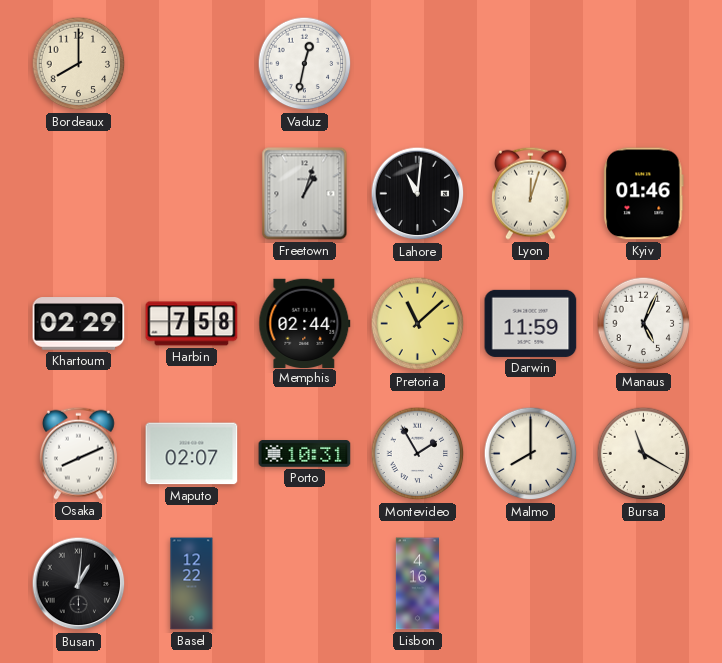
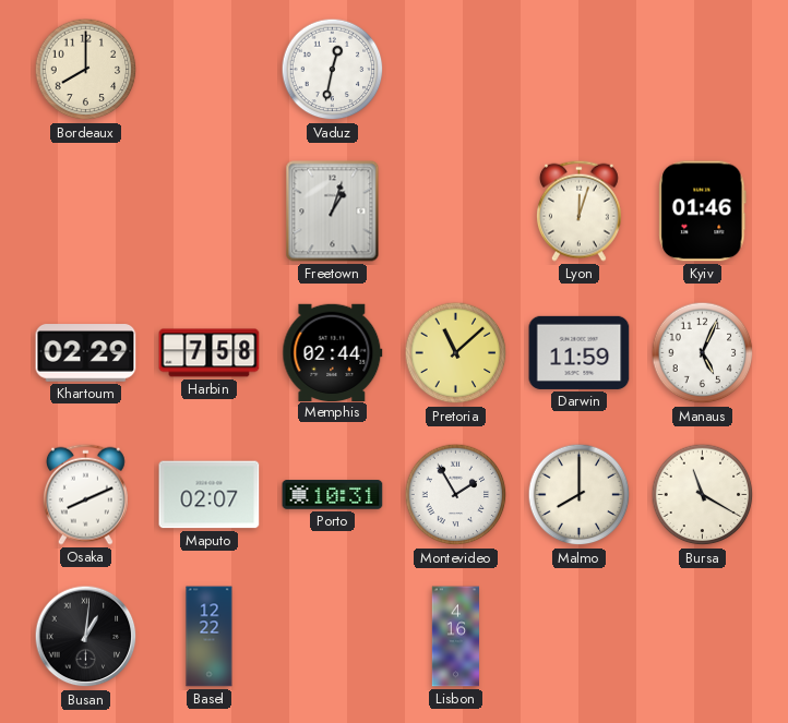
Lahore: 11:01 -> none (418, 194)
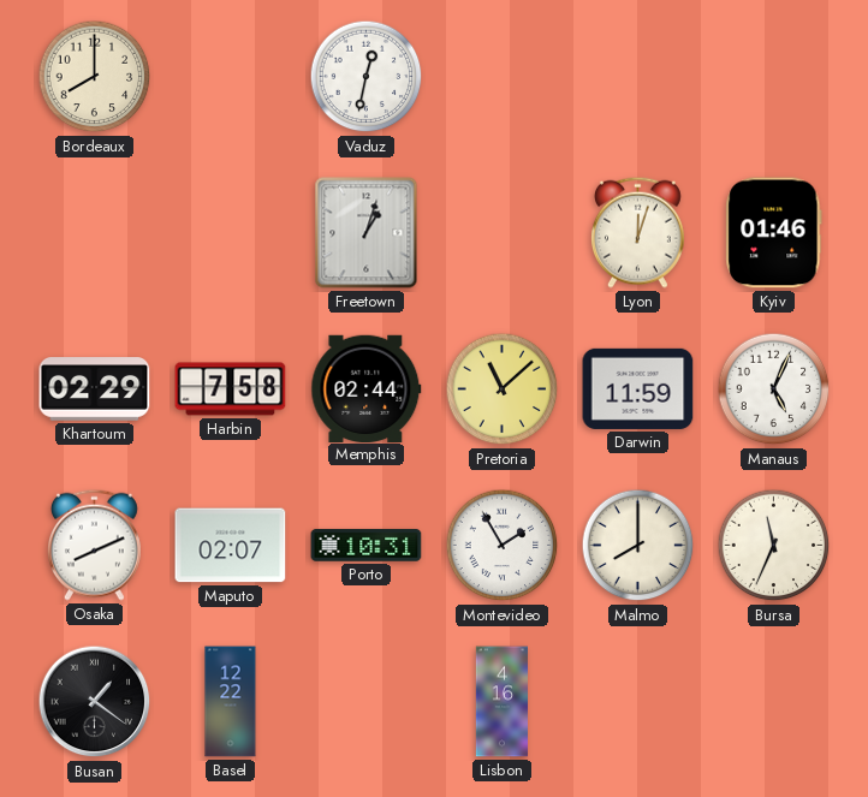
Bursa: 11:20 -> 11:34 (774, 546)
Busan: 1:01 -> 1:21 (95, 702)
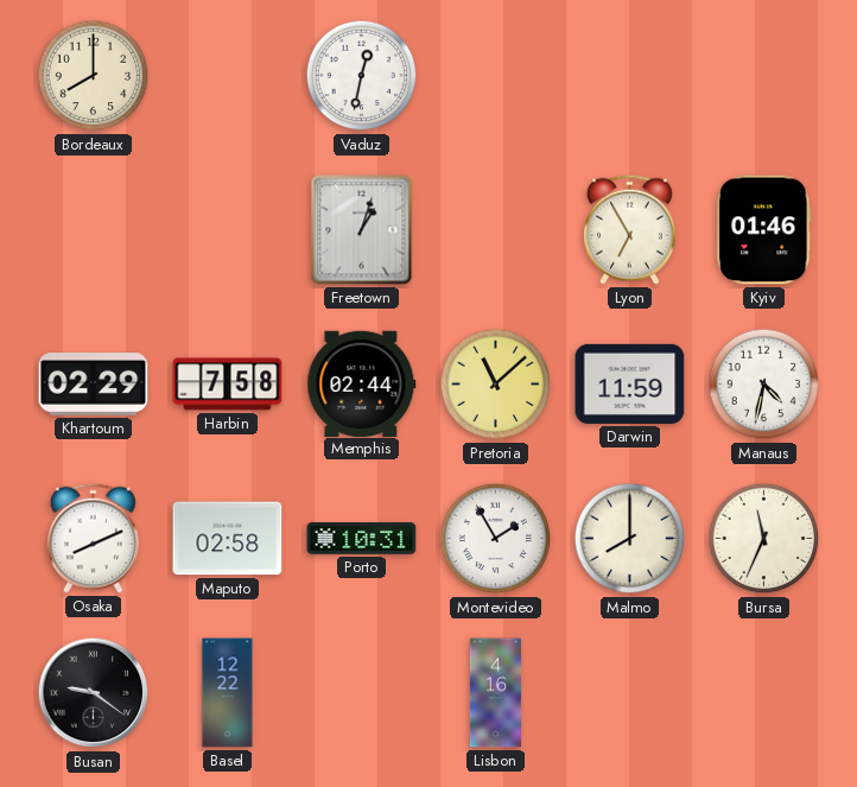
Lyon: 12:03 -> 6:55 (629, 229)
Manaus: 5:04 -> 4:32 (764, 385)
Maputo: 02:07 -> 02:58 (228, 539)
Busan: 1:21 -> 9:21 (94, 693)
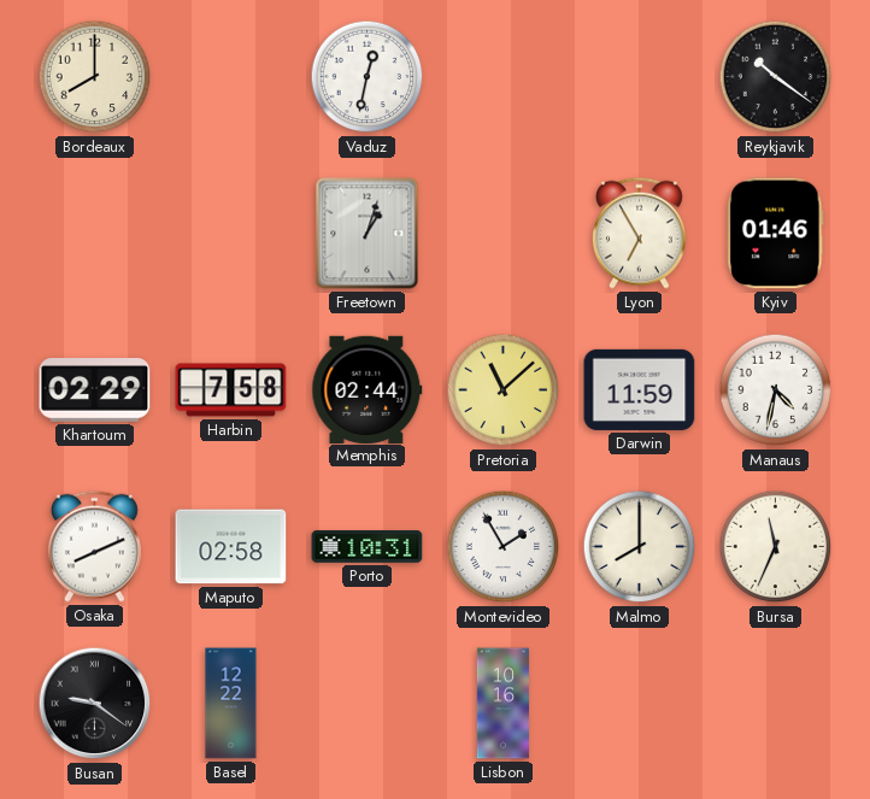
Reykjavik: none -> 10:21 (776, 77)
Lisbon: 4:16 -> 10:16 (504, 704)
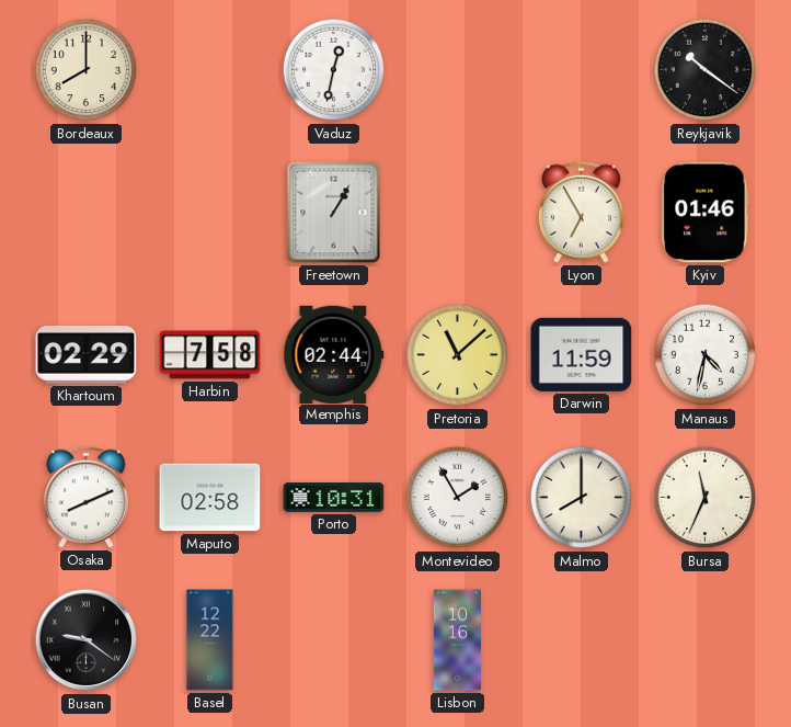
Freetown: 1:03 -> 1:05 (334, 213)
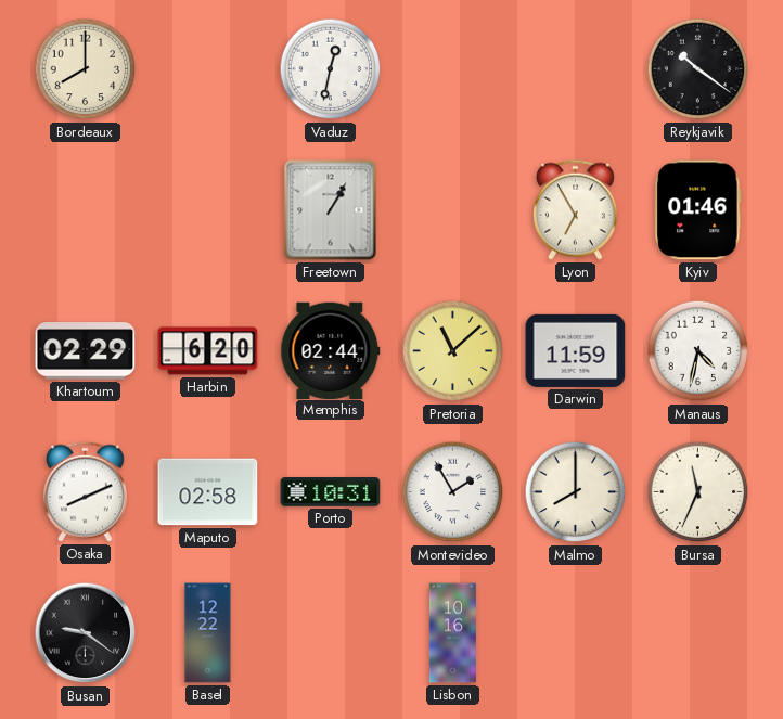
Harbin: 7:58 -> 6:20 (208, 351)
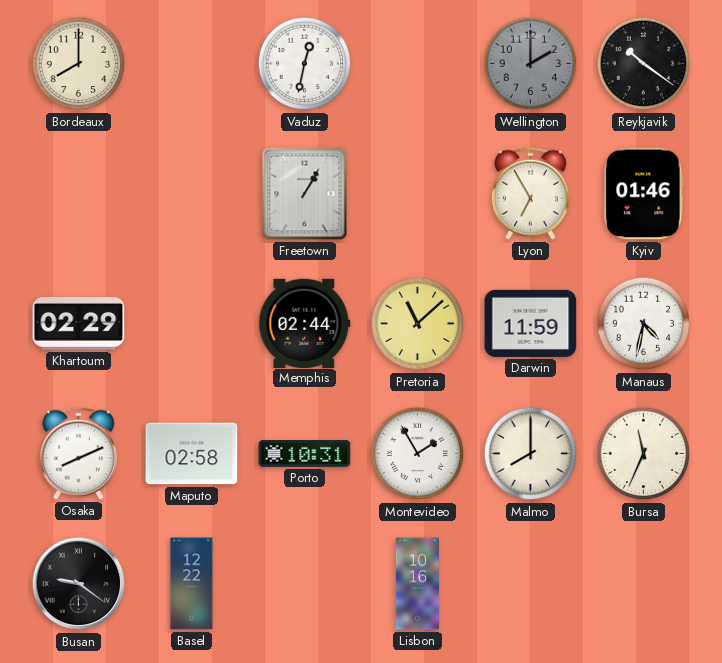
Wellington: none -> 2:00 (531, 64)
Harbin: 6:20 -> none (208, 351)
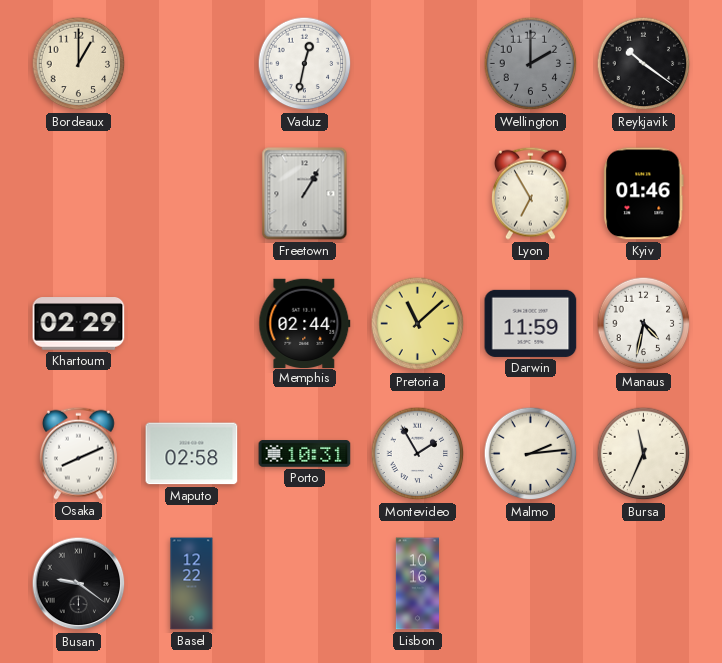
Bordeaux: 8:00 -> 1:00 (79, 64)
Malmo: 8:00 -> 2:14 (531, 454)
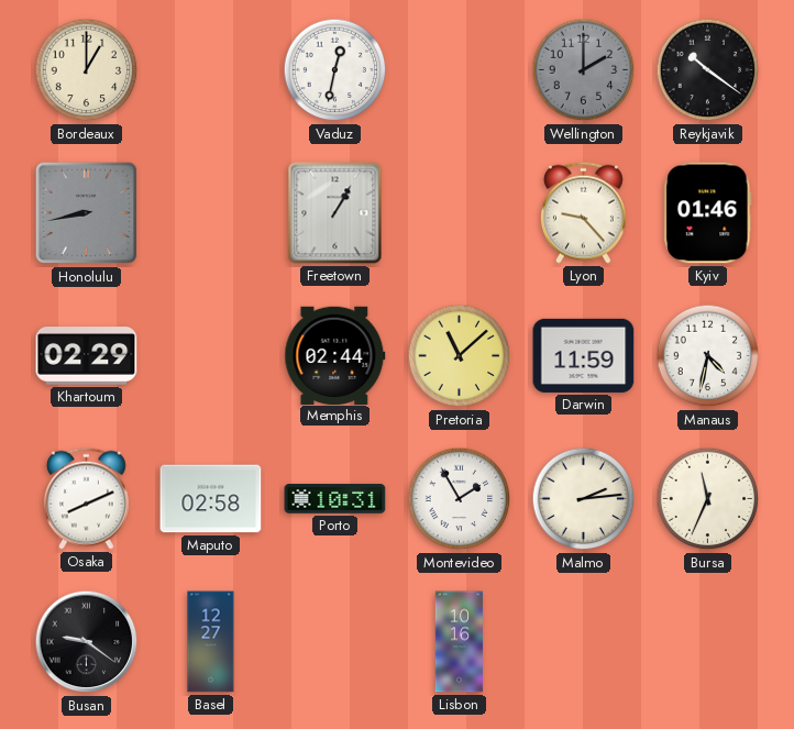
Honolulu: none -> 8:43 (87, 213)
Lyon: 6:55 -> 9:23 (583, 212)
Basel: 12:22 -> 12:27 (211, 642)
